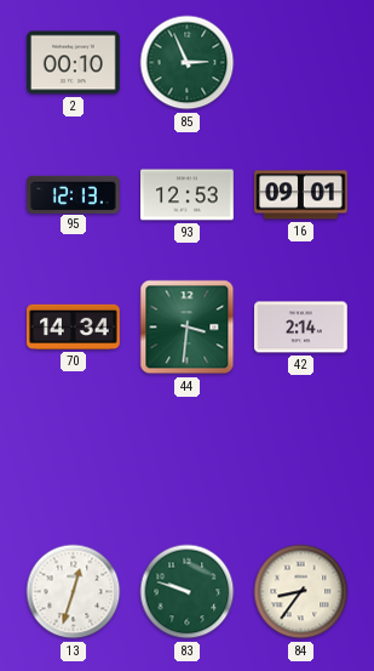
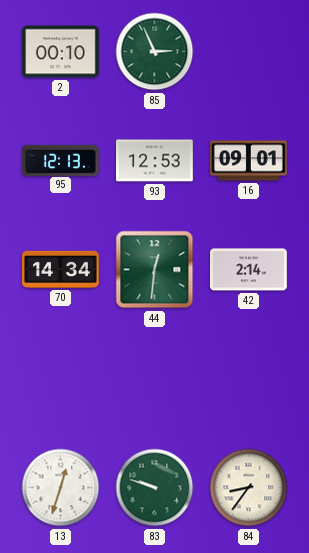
44: 3:31 -> 12:31 (155, 270)
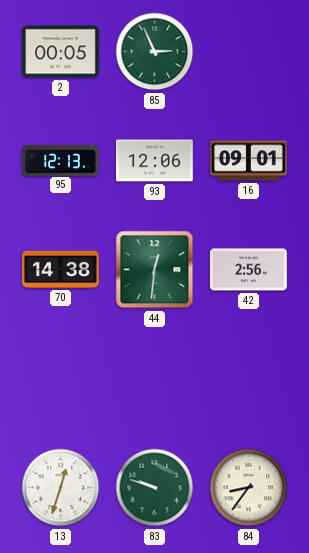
2: 00:10 -> 00:05 (61, 52)
93: 12:53 -> 12:06 (155, 161)
70: 14:34 -> 14:38 (61, 269)
42: 2:14 -> 2:56 (249, 270)
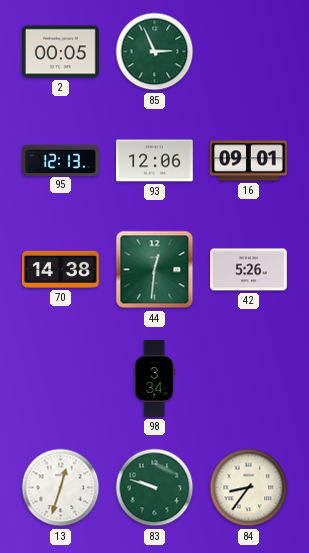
42: 2:56 -> 5:26 (249, 270)
98: none -> 3:34 (154, 379)
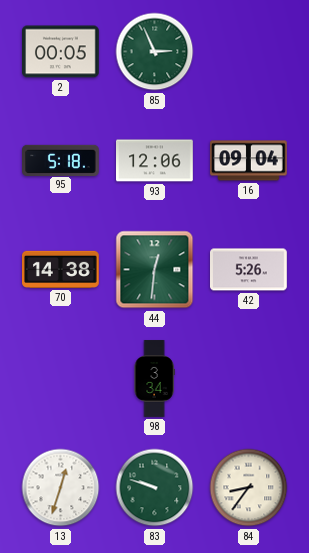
95: 12:13 -> 5:18 (61, 160)
16: 09:01 -> 09:04 (249, 161)
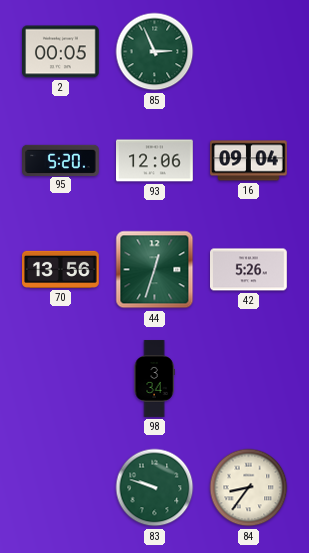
95: 5:18 -> 5:20 (61, 160)
70: 14:38 -> 13:56 (61, 269)
44: 12:31 -> 12:33 (155, 270)
13: 12:33 -> none (61, 488)
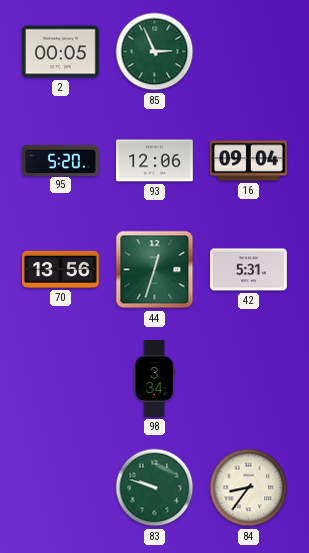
42: 5:26 -> 5:31 (249, 270)
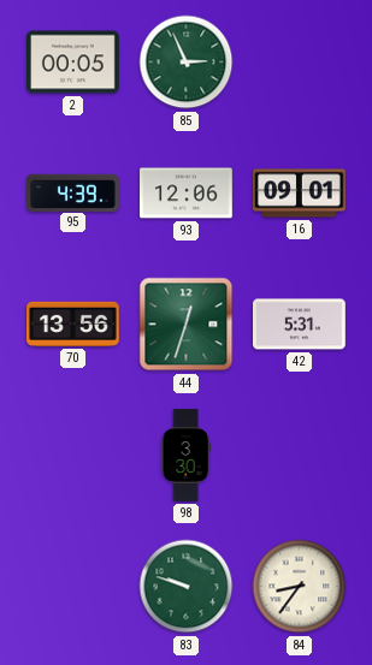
95: 5:20 -> 4:39 (73, 192)
16: 09:04 -> 09:01 (300, 194)
98: 3:34 -> 3:30 (185, 456)
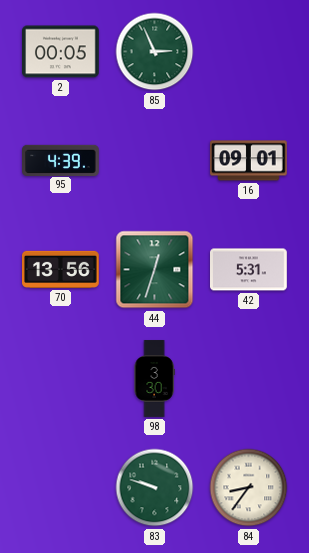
93: 12:06 -> none (187, 194)
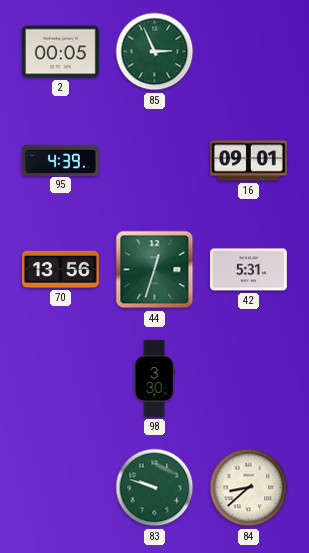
84: 8:36 -> 8:38 (249, 488)
